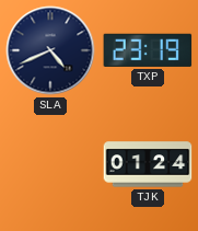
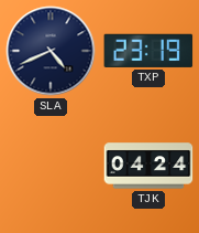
TJK: 01:24 -> 04:24 (148, 166)
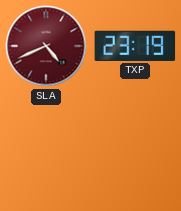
SLA dial: navy -> burgundy (46, 46)
TJK: 04:24 -> none (148, 166)
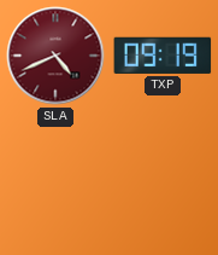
TXP: 23:19 -> 09:19 (163, 56)
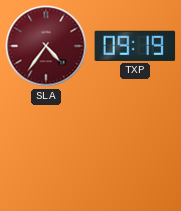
SLA: 4:41 -> 4:36 (46, 46)
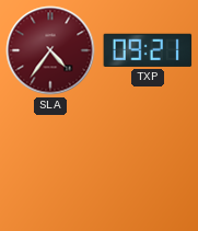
TXP: 09:19 -> 09:21 (148, 50)
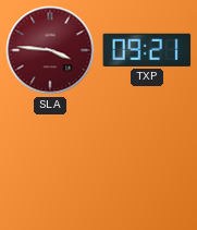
SLA: 4:36 -> 3:46 (50, 50)
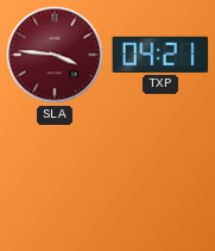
TXP: 09:21 -> 04:21 (160, 55)
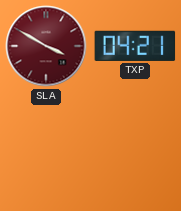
SLA: 3:46 -> 3:50 (46, 46)
